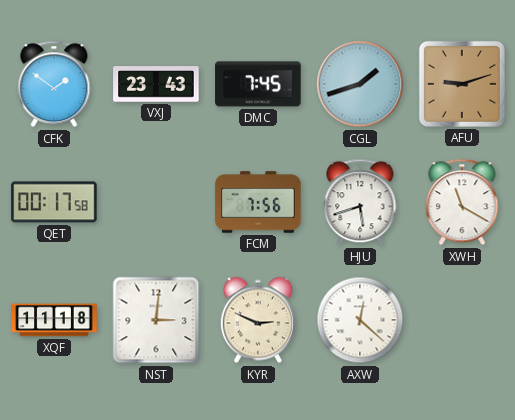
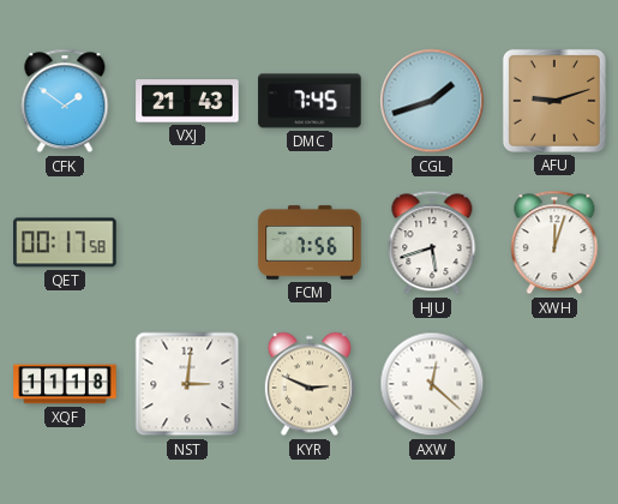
VXJ: 23:43 -> 21:43 (187, 101)
XWH: 11:20 -> 12:03 (554, 242)
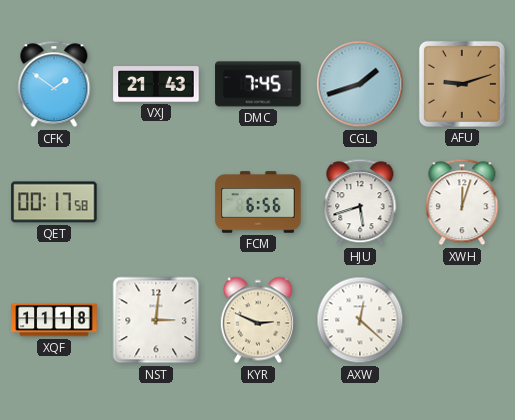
FCM: 7:56 -> 6:56 (258, 202)
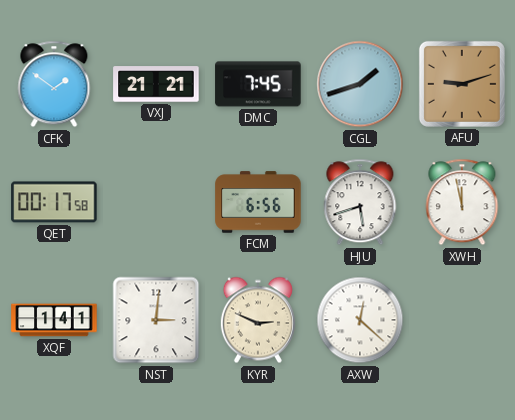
VXJ: 21:43 -> 21:21 (156, 84)
XWH: 12:03 -> 11:58 (462, 202)
XQF: 11:18 -> 1:41 (54, 320)
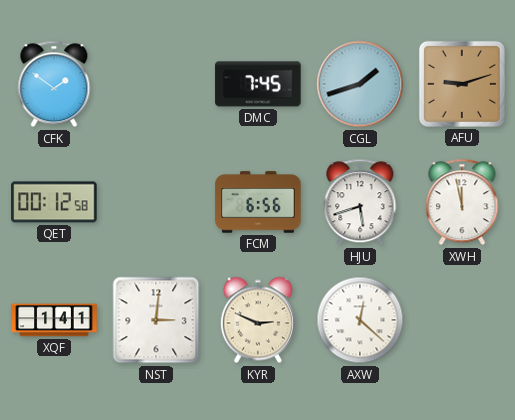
VXJ: 21:21 -> none (156, 84)
QET: 00:17 -> 00:12 (54, 202)
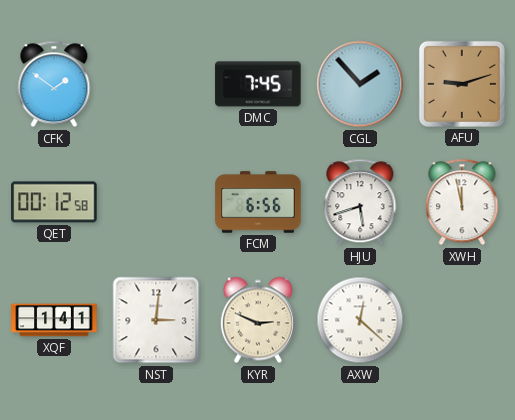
CGL: 1:42 -> 1:53 (360, 84)
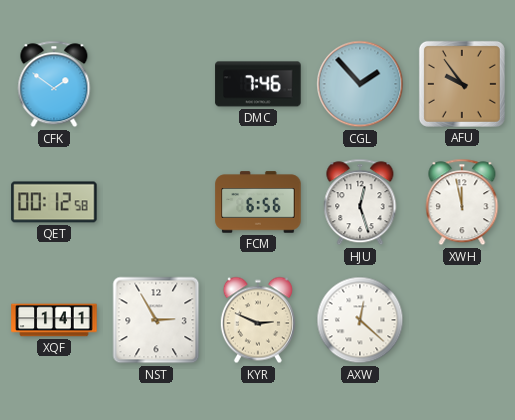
DMC: 7:45 -> 7:46 (258, 84)
AFU: 9:12 -> 9:54 (462, 84)
HJU: 5:42 -> 12:27 (360, 202)
NST: 3:01 -> 2:55 (156, 320)
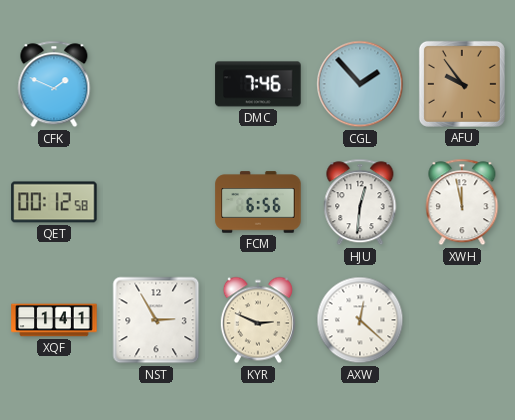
CFK: 1:51 -> 1:49 (54, 84)
HJU: 12:27 -> 12:31 (360, 202)
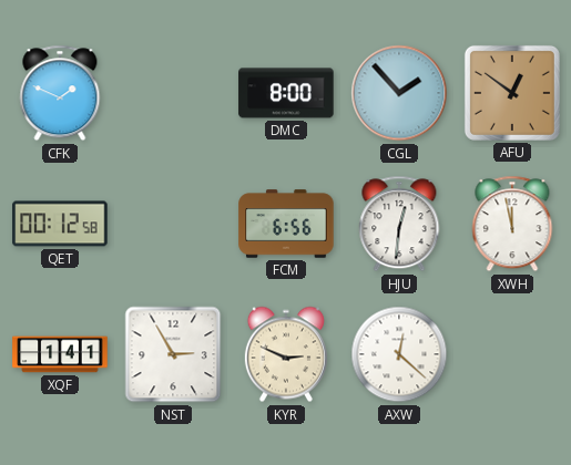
DMC: 7:46 -> 8:00 (286, 93)
AFU: 9:54 -> 12:51 (512, 93)
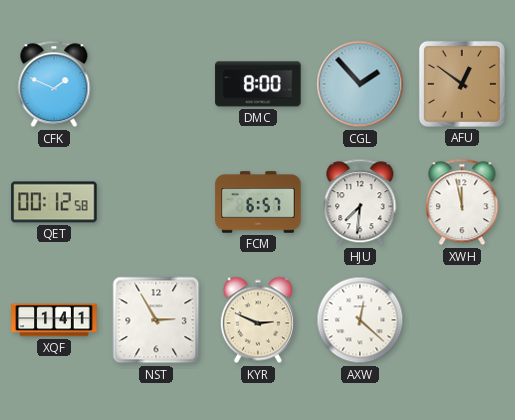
FCM: 6:56 -> 6:57 (258, 202)
HJU: 12:31 -> 7:31 (360, 202)
